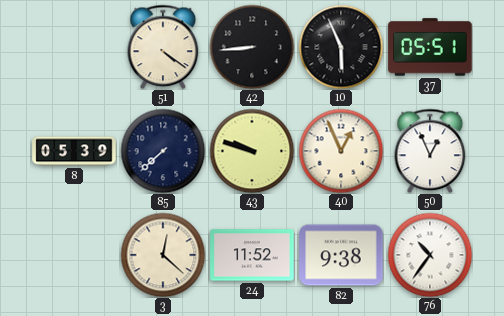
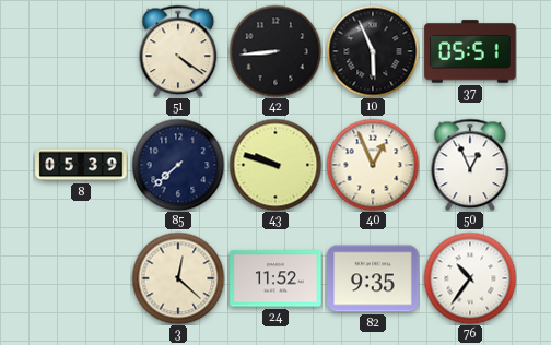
82: 9:38 -> 9:35 (373, 278)
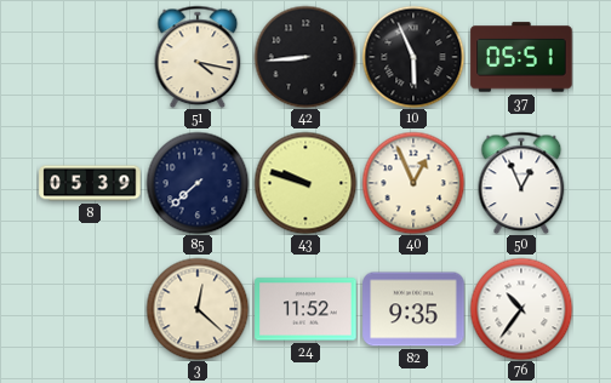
51: 4:21 -> 4:17 (198, 57)
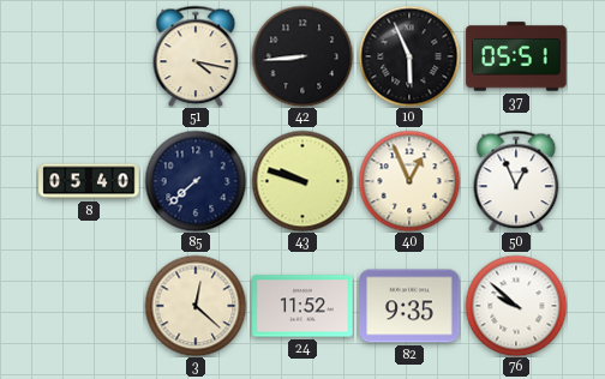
8: 05:39 -> 05:40 (89, 181)
76: 10:36 -> 9:52 (516, 306)
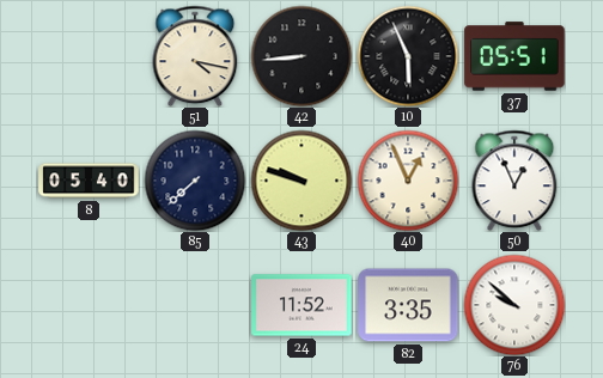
3: 12:22 -> none (196, 306)
82: 9:35 -> 3:35 (408, 305)
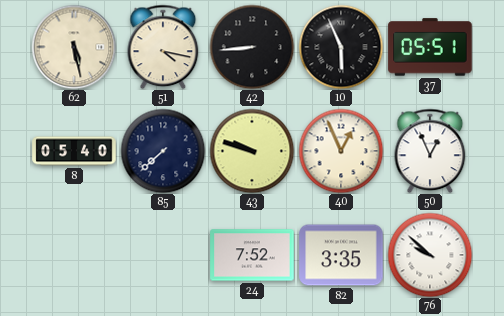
62: none -> 5:28 (74, 47)
24: 11:52 -> 7:52 (252, 255)
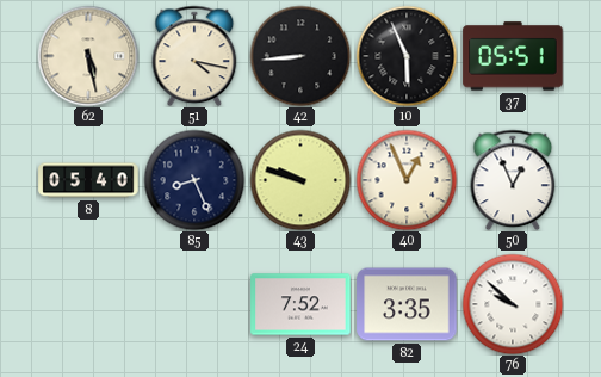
85: 7:38 -> 8:26 (194, 180)
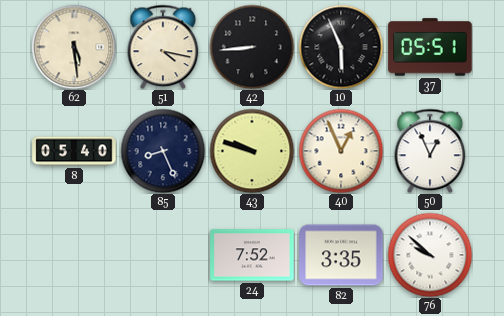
62: 5:28 -> 5:29 (74, 47)
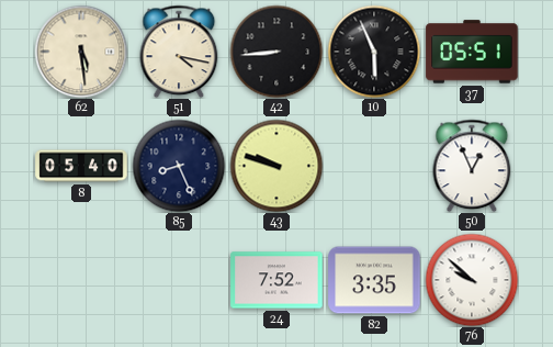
40: 12:56 -> none (341, 151)
